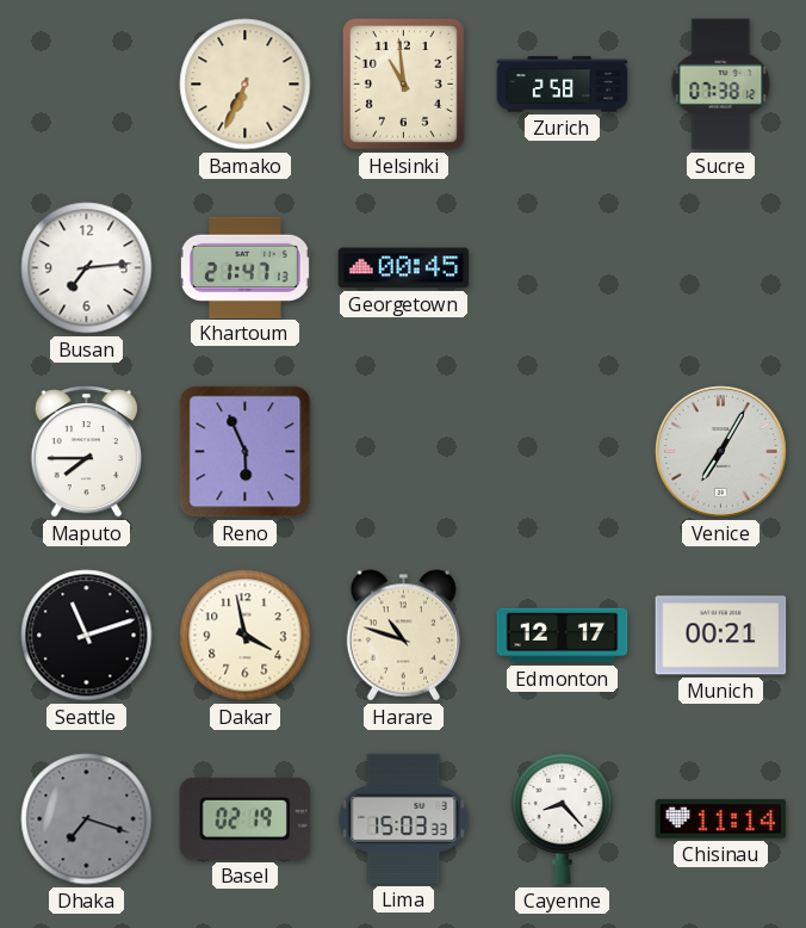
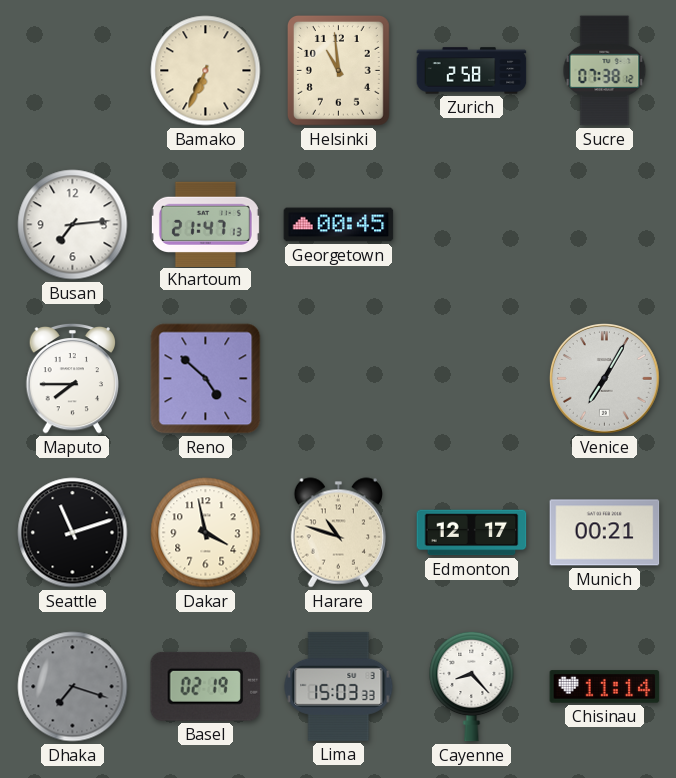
Reno: 5:56 -> 4:52 (206, 379)
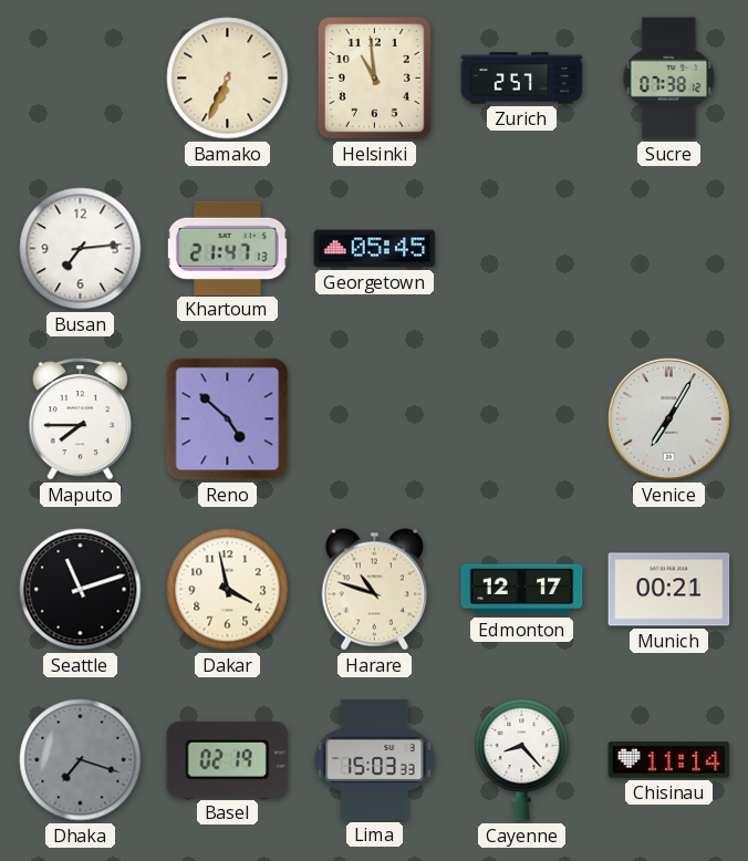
Zurich: 2:58 -> 2:57 (522, 79)
Georgetown: 00:45 -> 05:45 (375, 249)
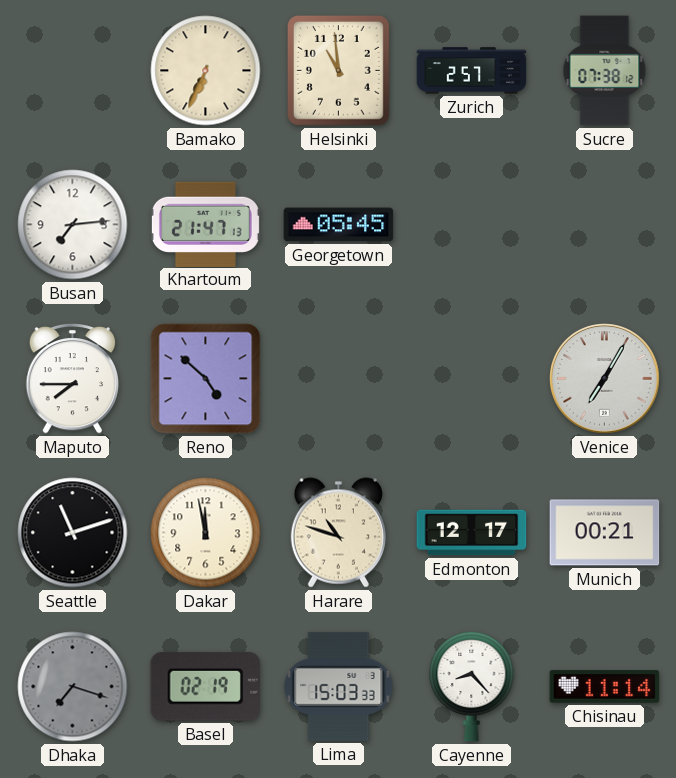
Dakar: 3:58 -> 11:58 (206, 533)
